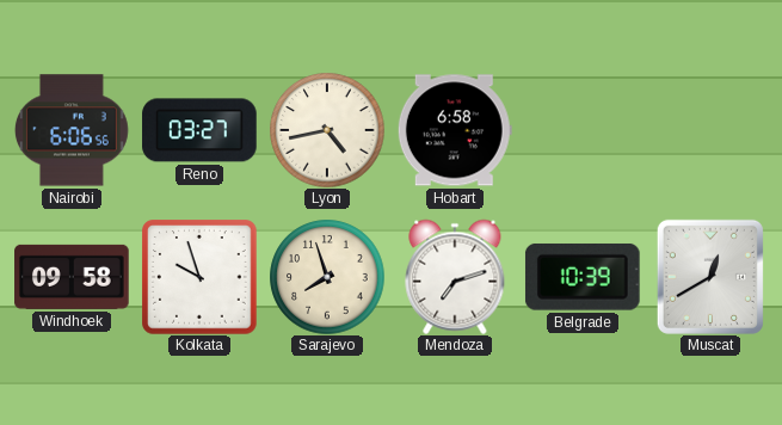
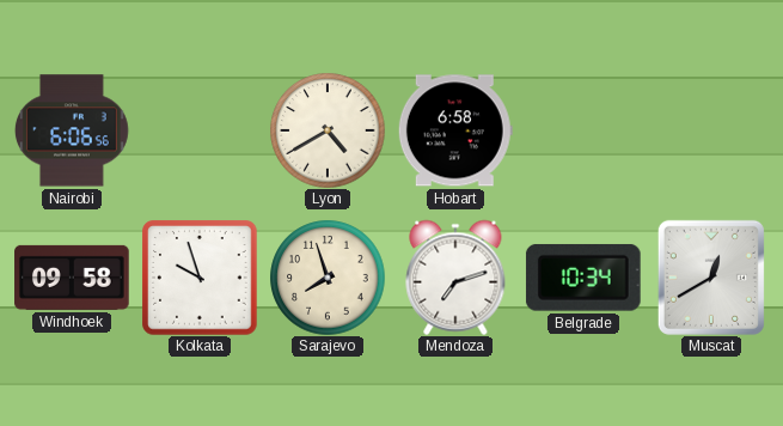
Reno: 03:27 -> none (199, 130)
Lyon: 4:43 -> 4:40 (328, 130)
Belgrade: 10:39 -> 10:34 (583, 278)
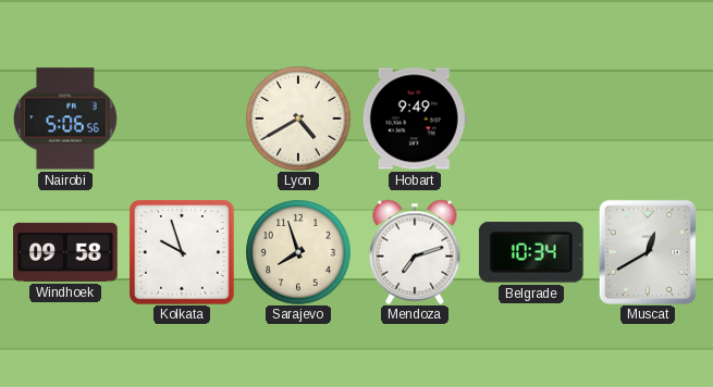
Nairobi: 6:06 -> 5:06 (66, 118)
Hobart: 6:58 -> 9:49 (415, 118)
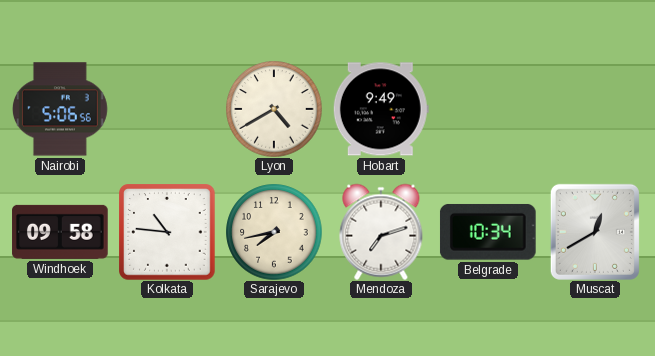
Kolkata: 9:57 -> 10:46 (167, 232)
Sarajevo: 7:57 -> 7:43 (274, 232)
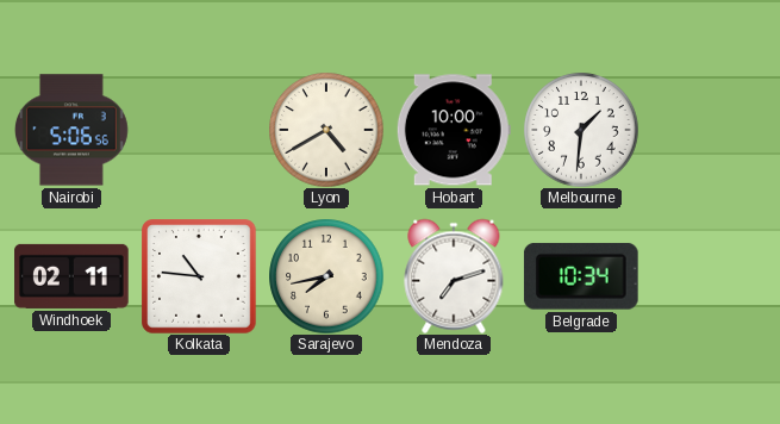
Hobart: 9:49 -> 10:00 (454, 130)
Melbourne: none -> 1:31 (581, 130)
Windhoek: 09:58 -> 02:11 (71, 276)
Muscat: 12:40 -> none (595, 232)
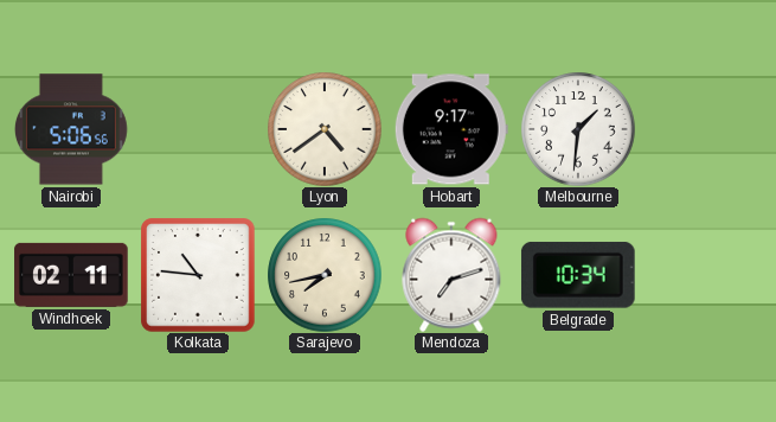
Lyon: 4:40 -> 4:39 (325, 129)
Hobart: 10:00 -> 9:17 (451, 129)
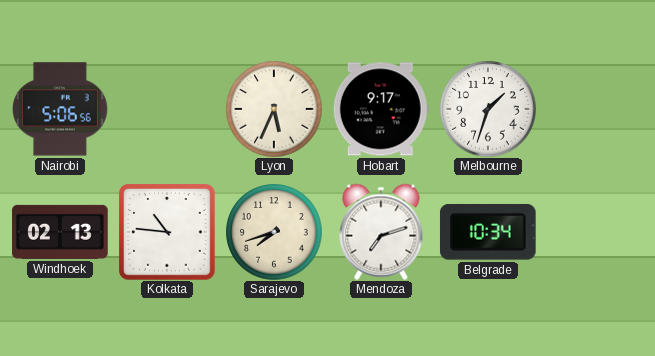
Lyon: 4:39 -> 5:34 (274, 109)
Melbourne: 1:31 -> 1:33 (488, 109)
Windhoek: 02:11 -> 02:13 (60, 232)
Sarajevo: 7:43 -> 7:42 (274, 232)
